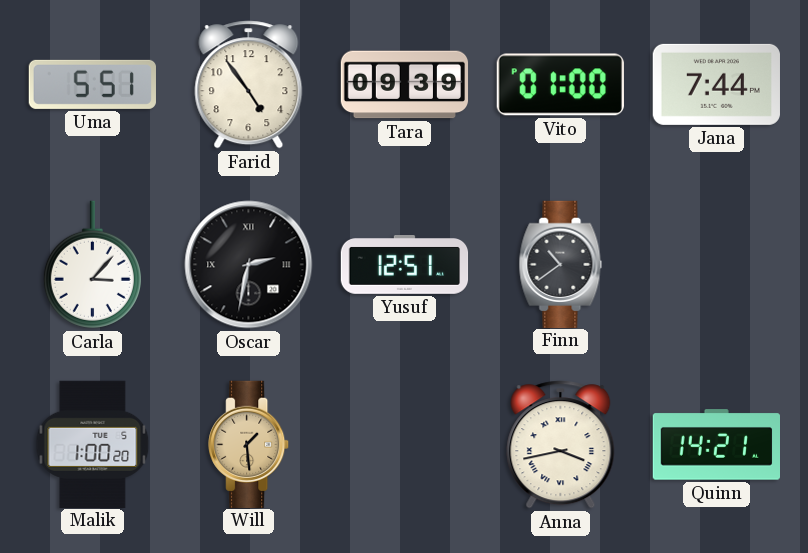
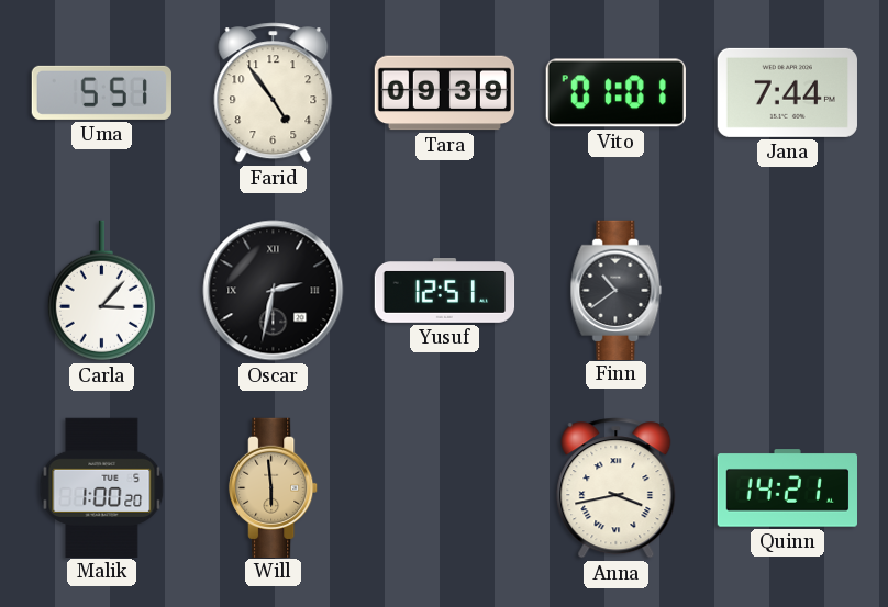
Vito: 01:00 -> 01:01 (615, 93)
Will: 1:29 -> 5:59 (274, 487)
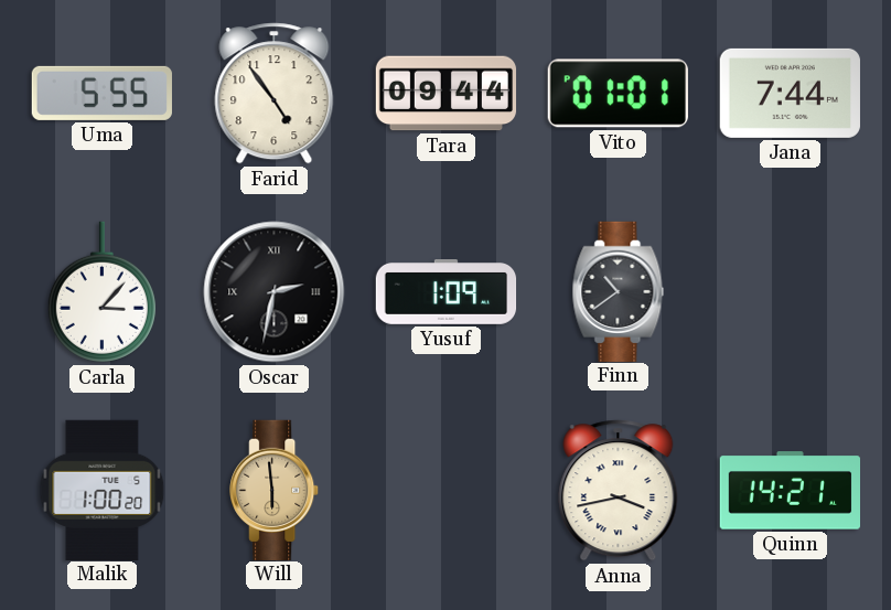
Uma: 5:51 -> 5:55 (101, 93)
Tara: 09:39 -> 09:44 (447, 94)
Yusuf: 12:51 -> 1:09 (447, 292)
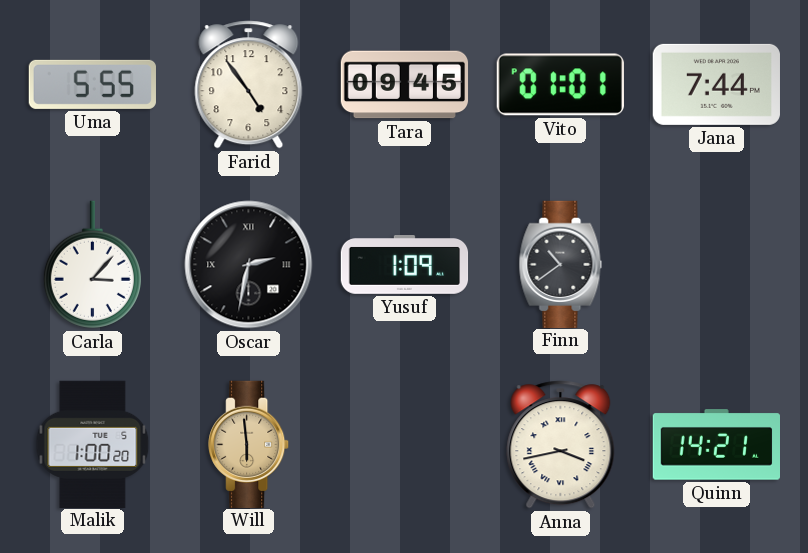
Tara: 09:44 -> 09:45 (405, 85)
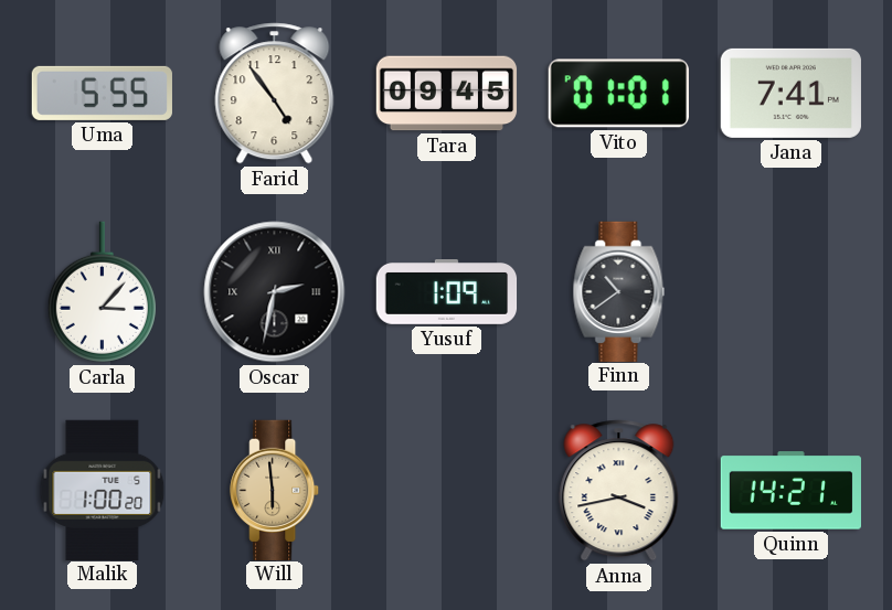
Jana: 7:44 -> 7:41 (790, 93)
